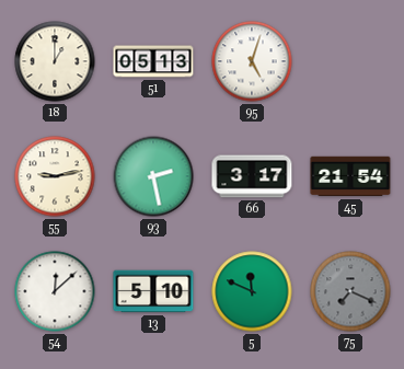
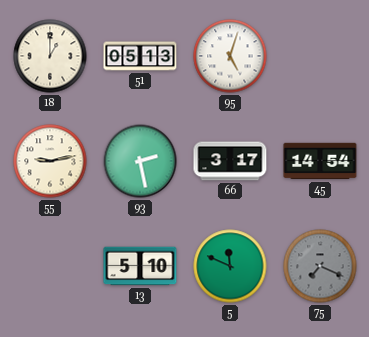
45: 21:54 -> 14:54 (320, 161)
54: 12:08 -> none (55, 291)
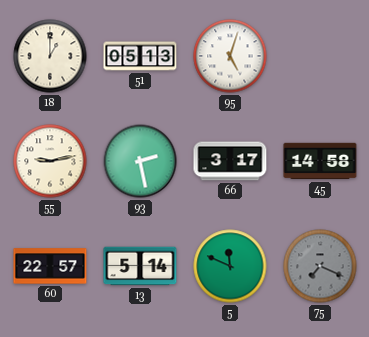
45: 14:54 -> 14:58 (320, 161)
60: none -> 22:57 (50, 266)
13: 5:10 -> 5:14 (140, 266)
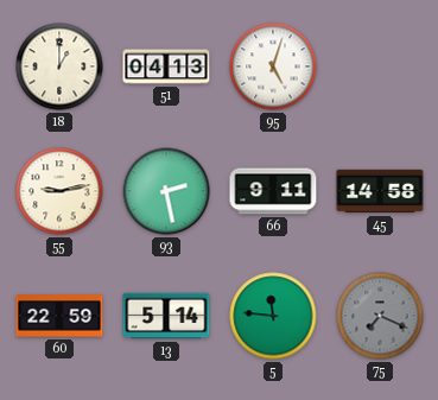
51: 05:13 -> 04:13 (166, 66)
66: 3:17 -> 9:11 (273, 191)
60: 22:57 -> 22:59 (59, 316)
5: 11:49 -> 11:46 (273, 316)
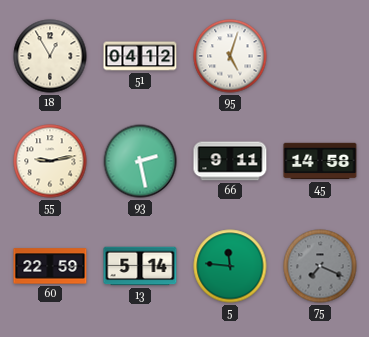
18: 1:00 -> 12:55 (50, 56)
51: 04:13 -> 04:12 (140, 56)
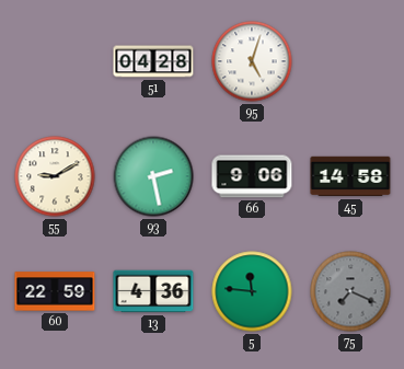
18: 12:55 -> none (50, 56)
51: 04:12 -> 04:28 (153, 61)
55: 9:13 -> 9:10 (55, 176)
66: 9:11 -> 9:06 (252, 176)
13: 5:14 -> 4:36 (153, 291)
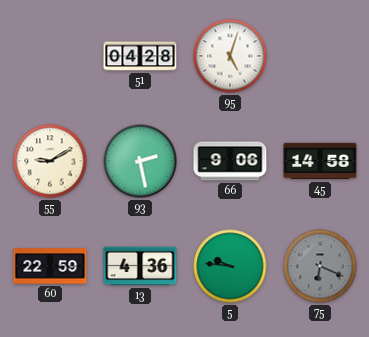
5: 11:46 -> 9:46 (230, 266)
75: 7:19 -> 6:19 (320, 266)
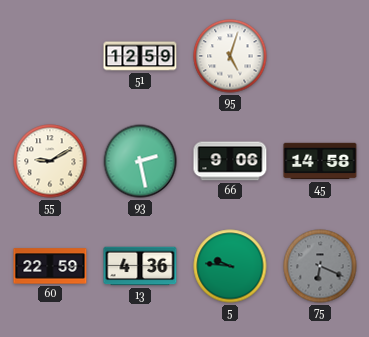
51: 04:28 -> 12:59 (140, 56)
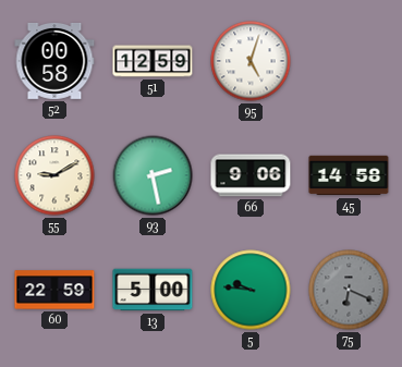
52: none -> 00:58 (54, 61)
13: 4:36 -> 5:00 (153, 290)
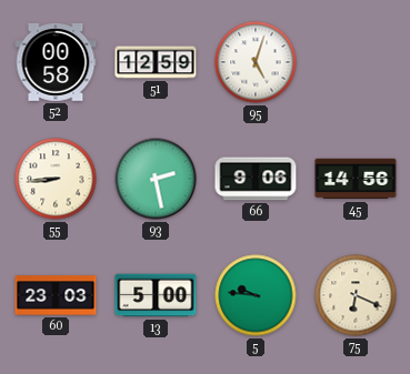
55: 9:10 -> 8:44 (56, 179)
45: 14:58 -> 14:56 (356, 179)
60: 22:59 -> 23:03 (56, 295)
75 dial: grey -> cream (356, 295)
